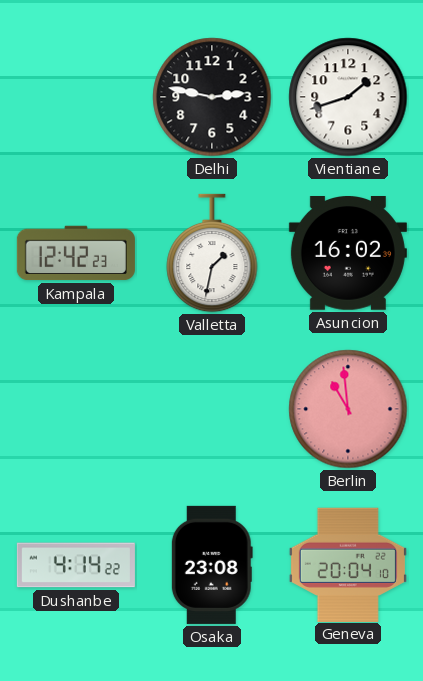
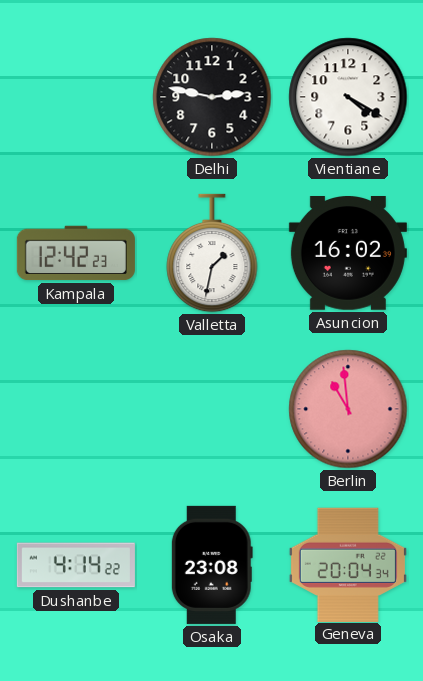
Vientiane: 1:42 -> 4:20 (348, 97)
Geneva: 20:04:10 -> 20:04:34 (348, 564)
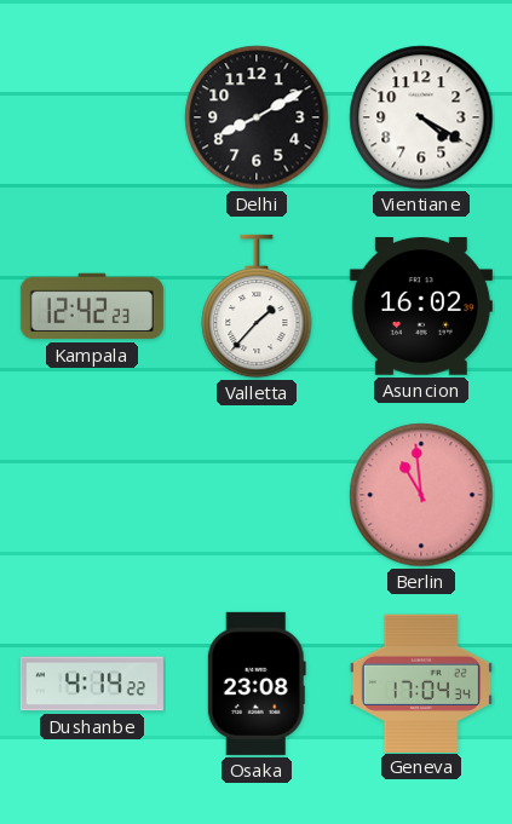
Delhi: 2:47 -> 8:10 (257, 117)
Valletta: 1:32 -> 1:37 (257, 306)
Geneva: 20:04 -> 17:04 (421, 682)
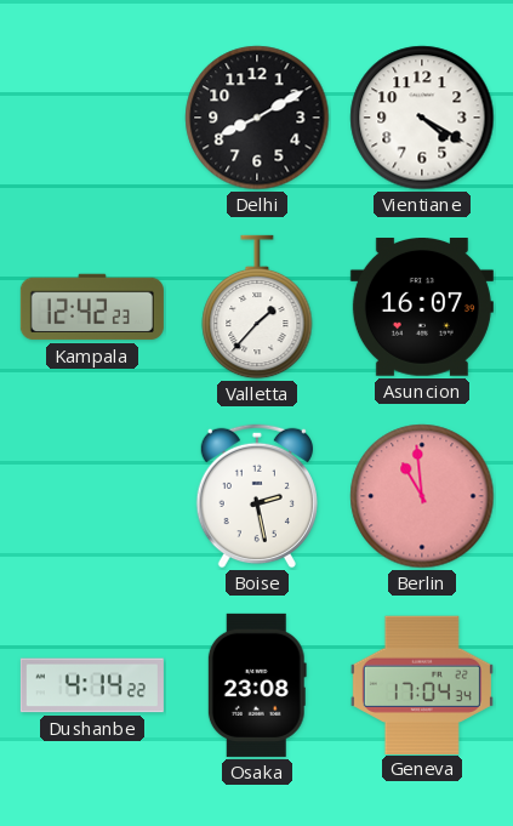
Asuncion: 16:02 -> 16:07 (422, 308)
Boise: none -> 2:28 (257, 496)
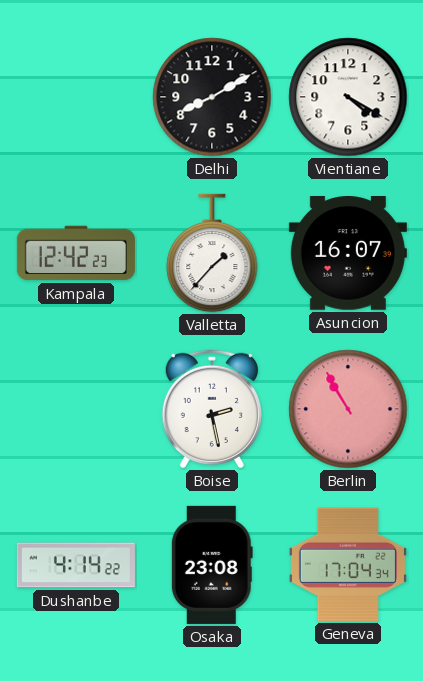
Berlin: 10:59 -> 10:55 (348, 409)
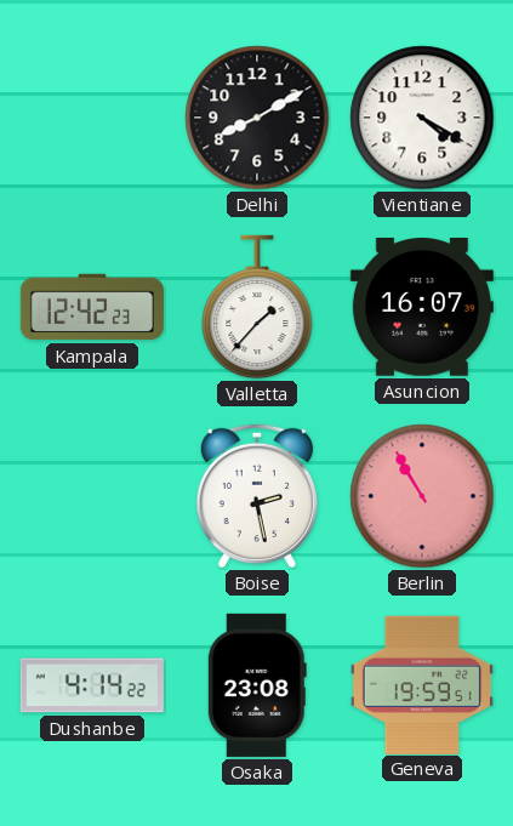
Geneva: 17:04 -> 19:59 (422, 684)
